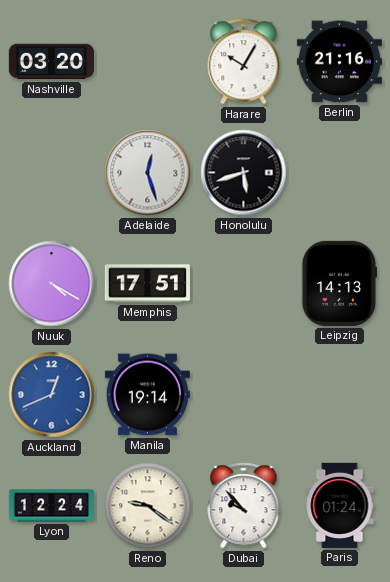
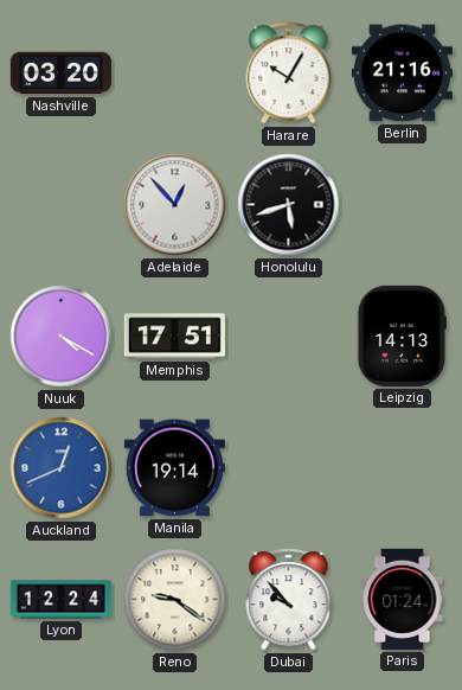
Adelaide: 12:27 -> 12:53 (175, 205)
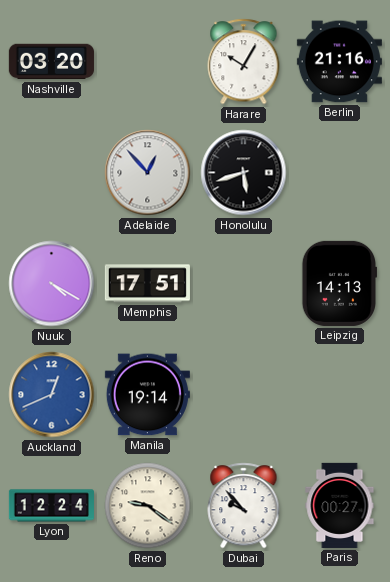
Paris: 01:24 -> 00:27 (340, 505)
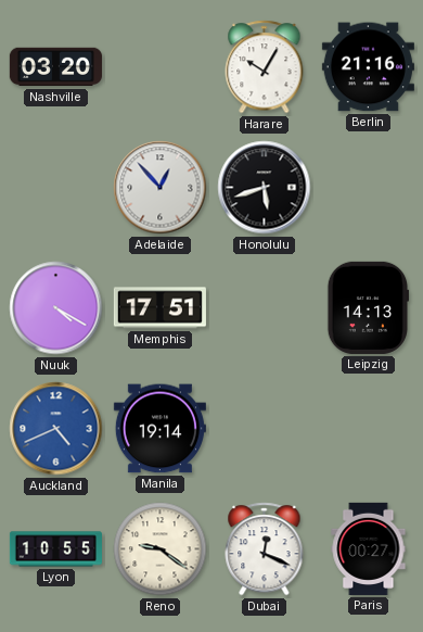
Auckland: 12:41 -> 4:41 (56, 429)
Lyon: 12:24 -> 10:55 (55, 549)
Dubai: 9:53 -> 12:19 (265, 549)
